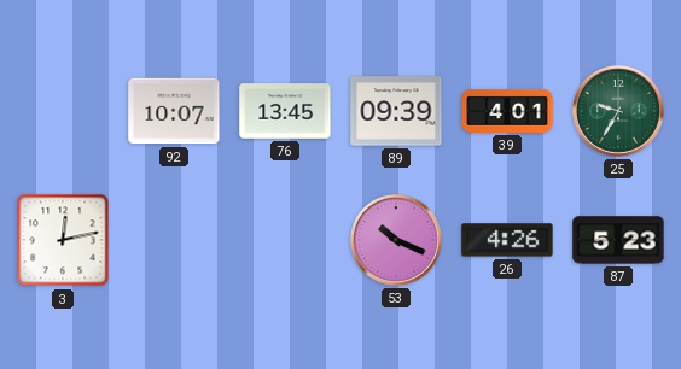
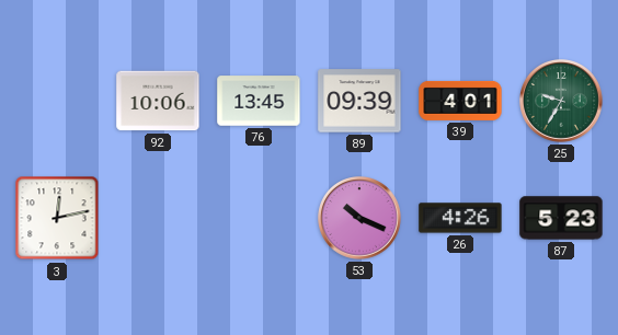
92: 10:07 -> 10:06 (158, 101)
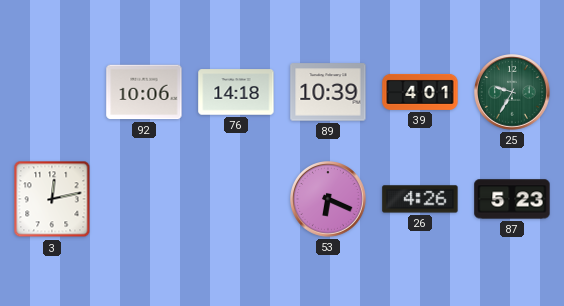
76: 13:45 -> 14:18 (236, 92)
89: 09:39 -> 10:39 (328, 92)
53: 10:19 -> 6:19 (329, 200)
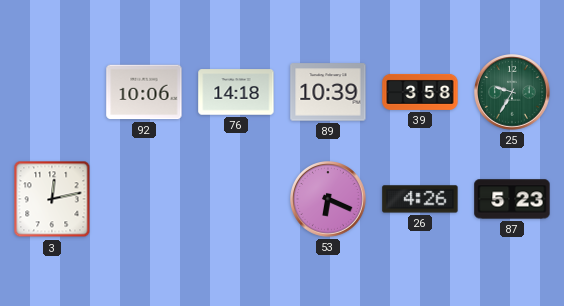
39: 4:01 -> 3:58 (420, 92)
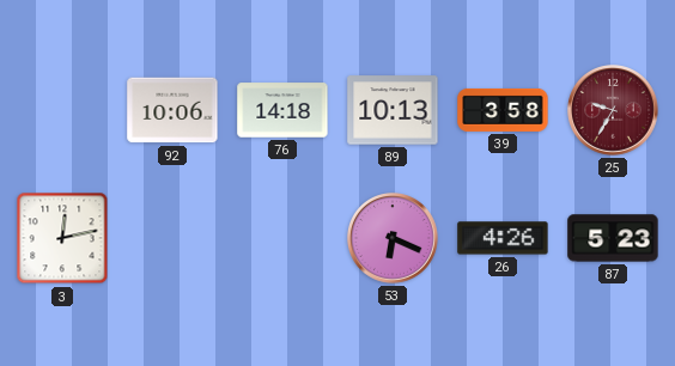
89: 10:39 -> 10:13 (393, 110)
25 dial: green -> burgundy (614, 111)
